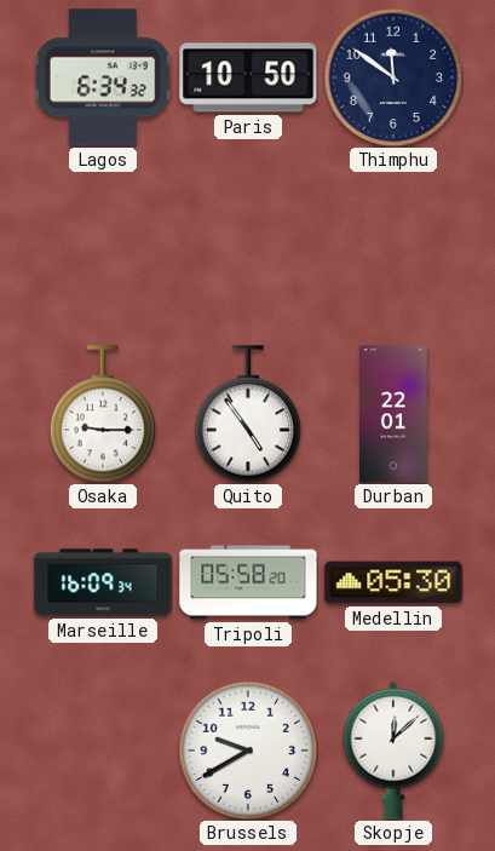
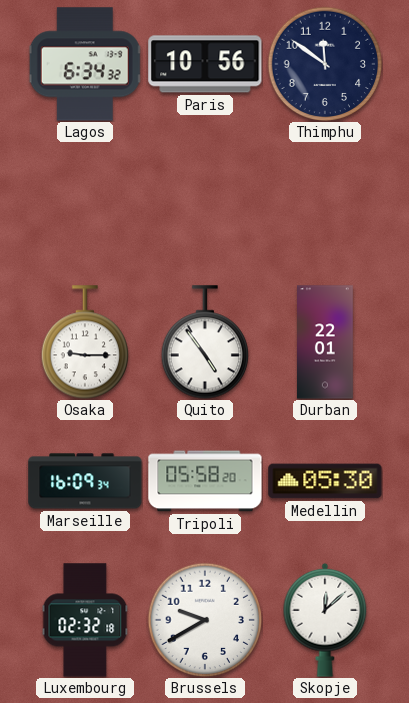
Paris: 10:50 -> 10:56 (205, 64)
Luxembourg: none -> 02:32 (85, 620)
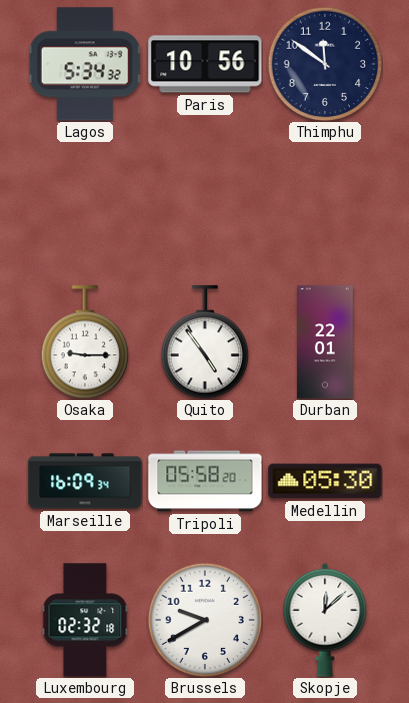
Lagos: 6:34 -> 5:34 (85, 64)
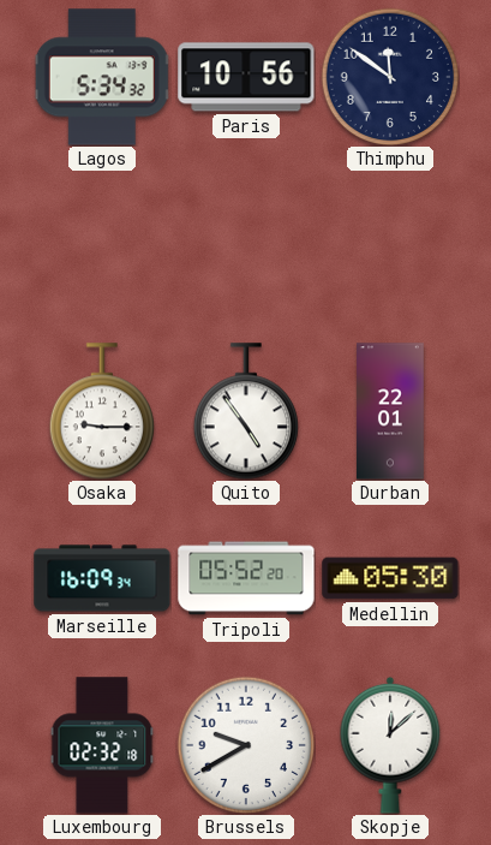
Tripoli: 05:58 -> 05:52 (246, 578)
